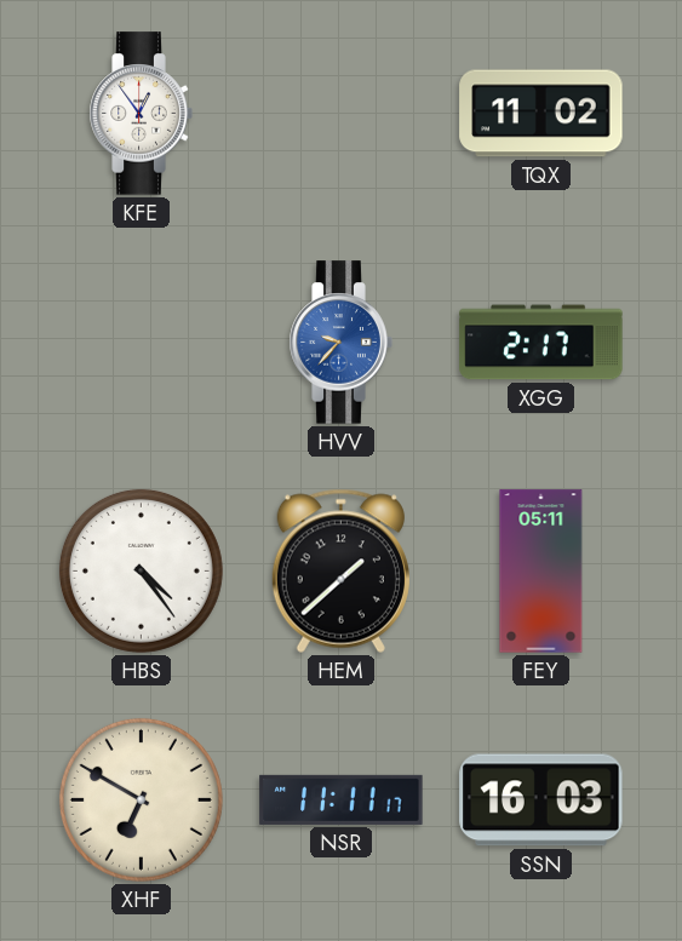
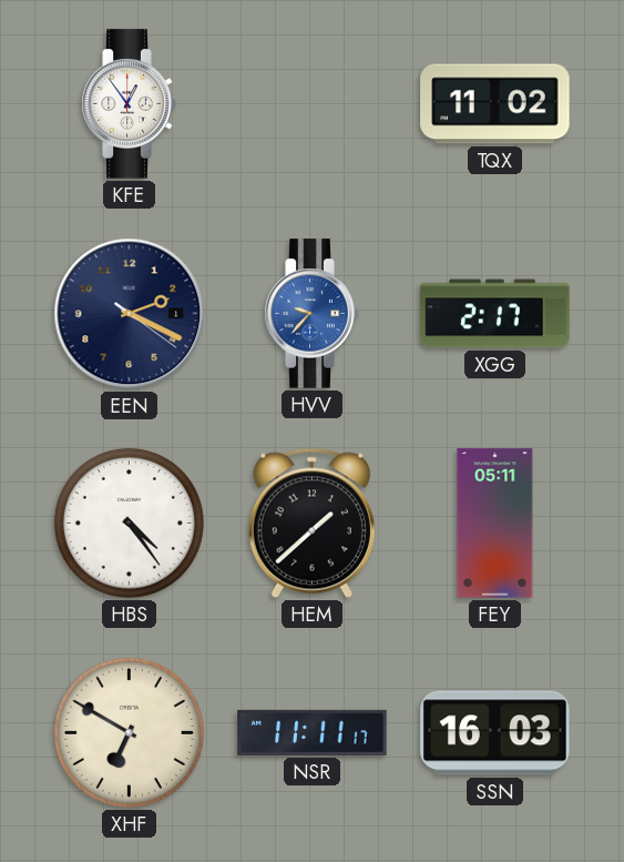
EEN: none -> 2:19 (130, 314)
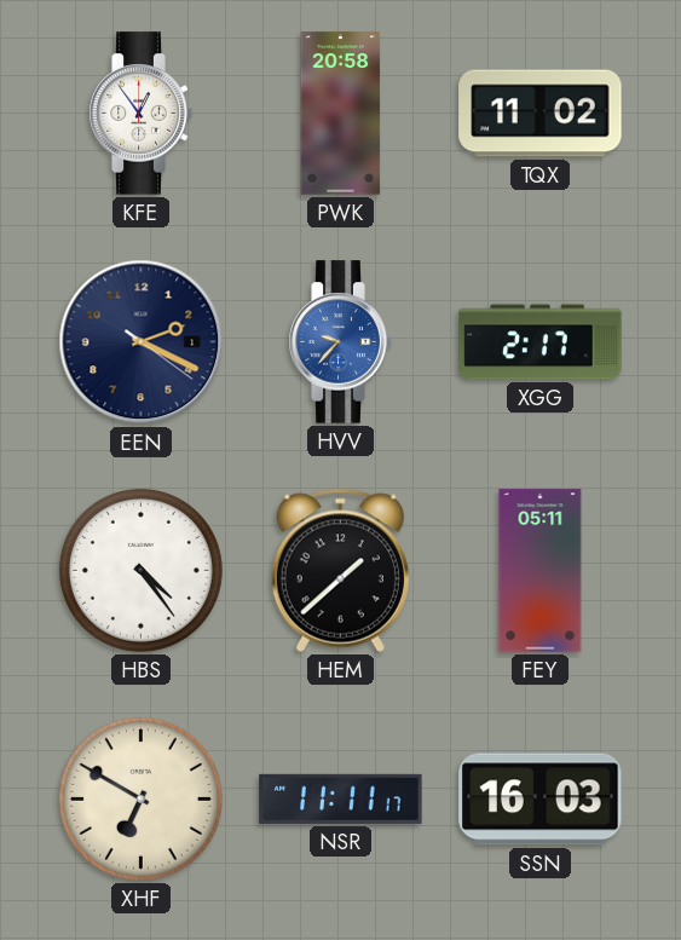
PWK: none -> 20:58 (341, 114)
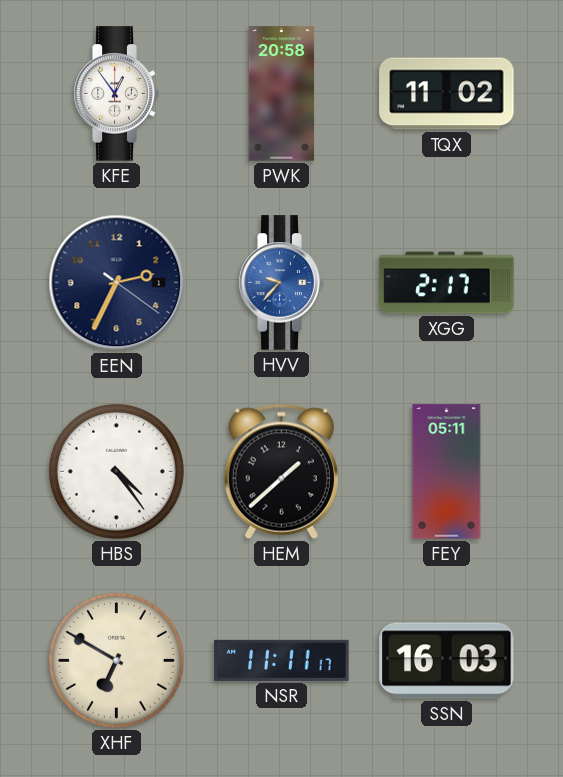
EEN: 2:19 -> 2:34 (117, 283)
